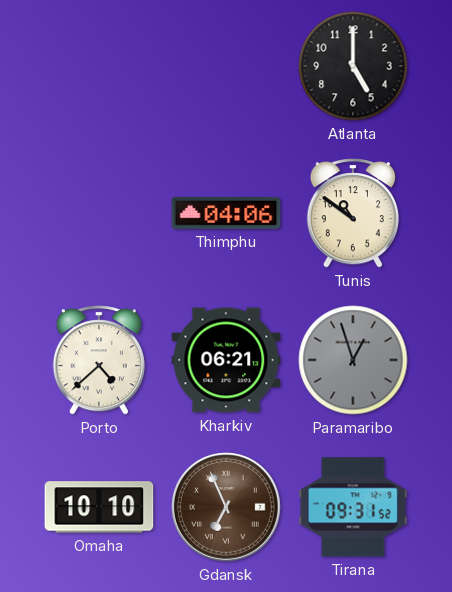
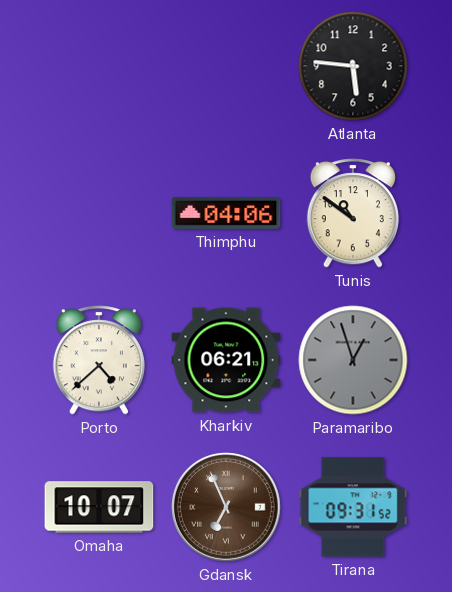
Atlanta: 5:00 -> 5:46 (353, 66)
Omaha: 10:10 -> 10:07 (99, 507)
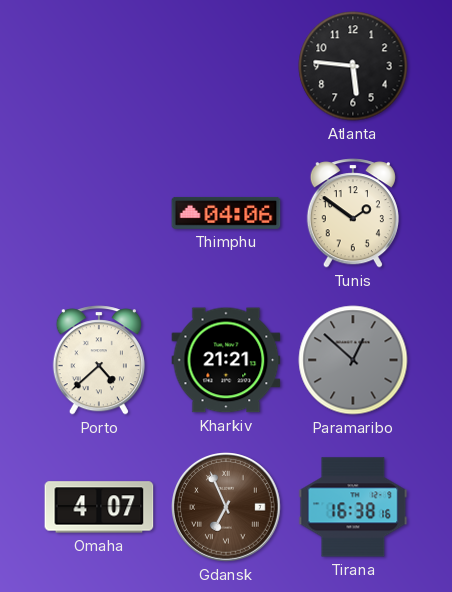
Tunis: 10:51 -> 1:51 (353, 213)
Kharkiv: 06:21 -> 21:21 (226, 360)
Paramaribo: 12:57 -> 12:52 (353, 360)
Omaha: 10:07 -> 4:07 (99, 507)
Tirana: 09:31 -> 16:38 (353, 507)
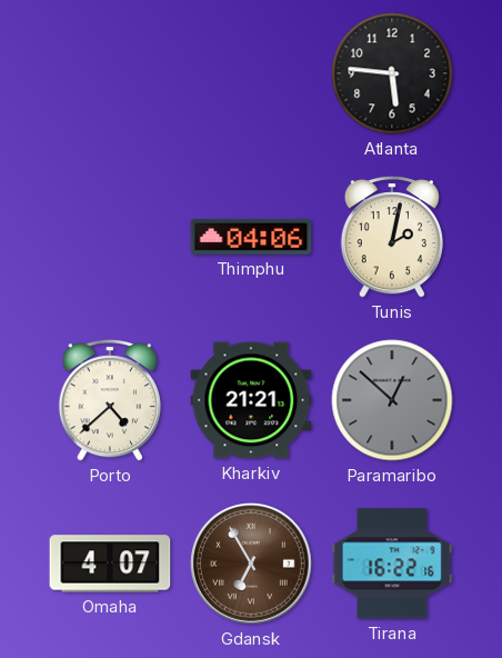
Tunis: 1:51 -> 2:02 (392, 237)
Gdansk: 6:56 -> 6:55 (252, 565)
Tirana: 16:38 -> 16:22 (392, 564)
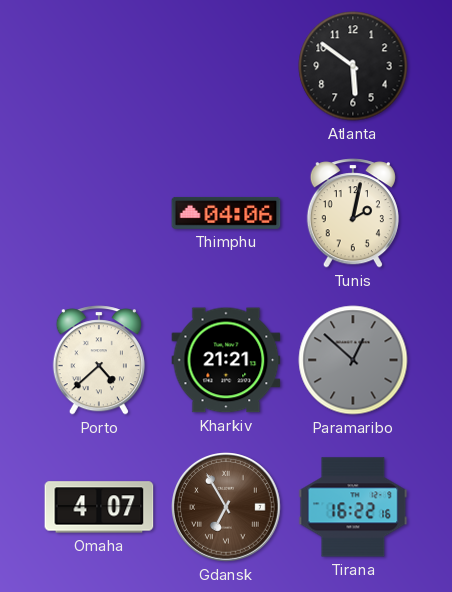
Atlanta: 5:46 -> 5:51 (353, 66)
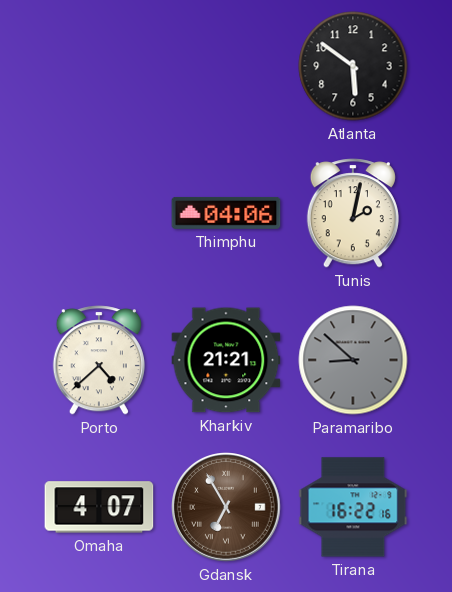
Paramaribo: 12:52 -> 8:52 (353, 360)
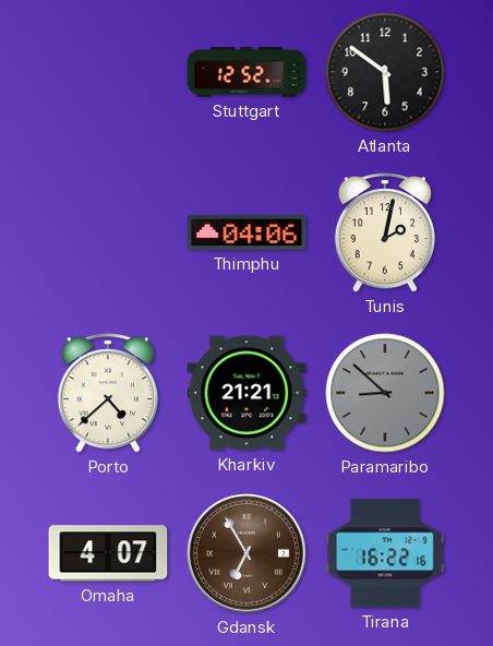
Stuttgart: none -> 12:52 (246, 72)
